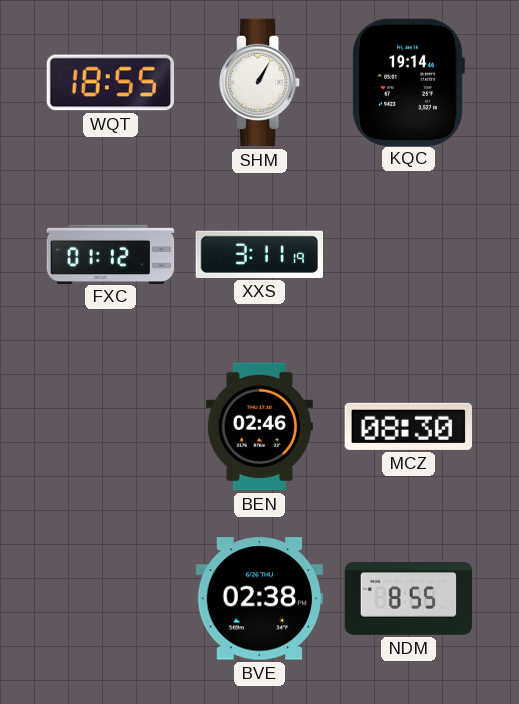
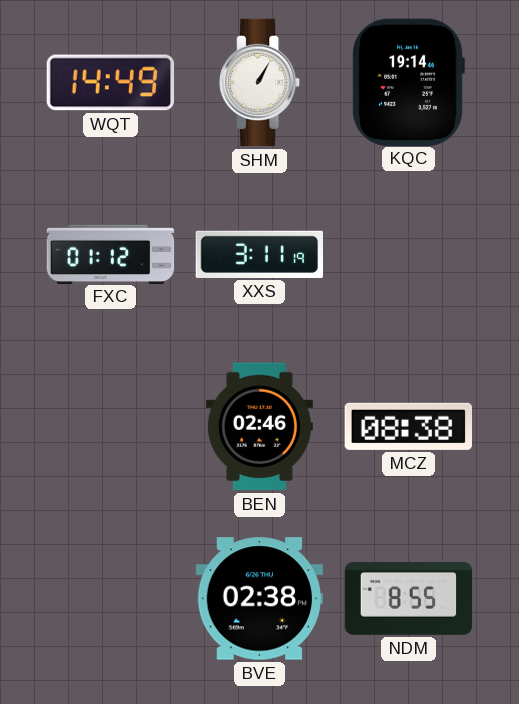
WQT: 18:55 -> 14:49 (111, 83)
MCZ: 08:30 -> 08:38 (408, 426)
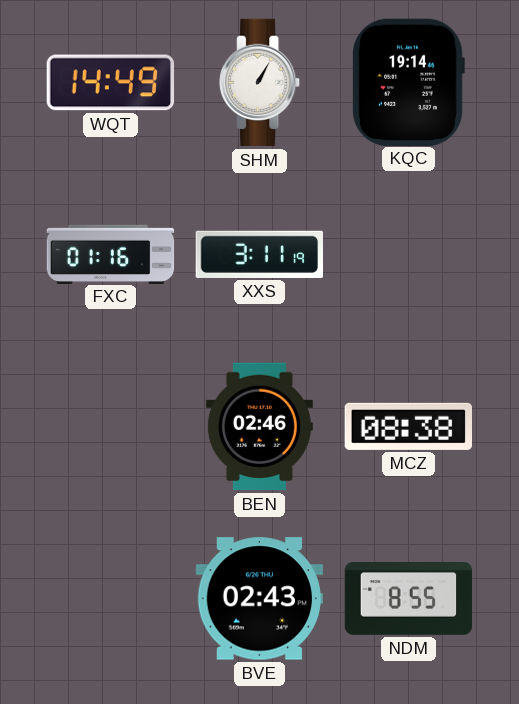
FXC: 01:12 -> 01:16 (111, 254)
BVE: 02:38 -> 02:43 (260, 599)
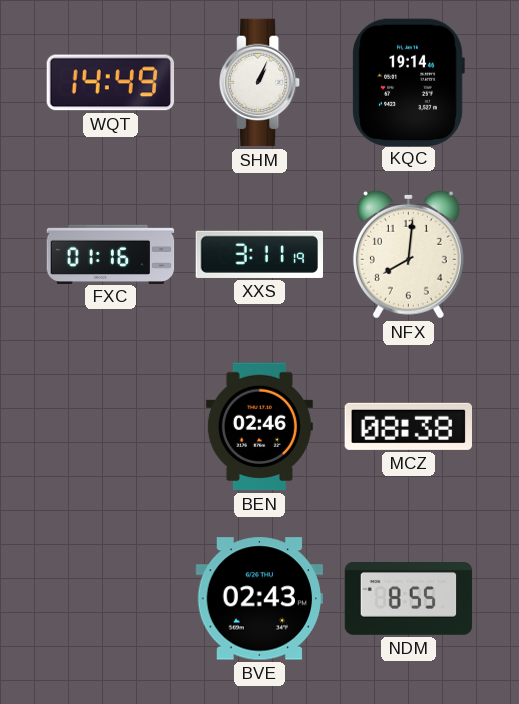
SHM: 1:05 -> 1:04 (260, 83)
NFX: none -> 8:01 (408, 254)
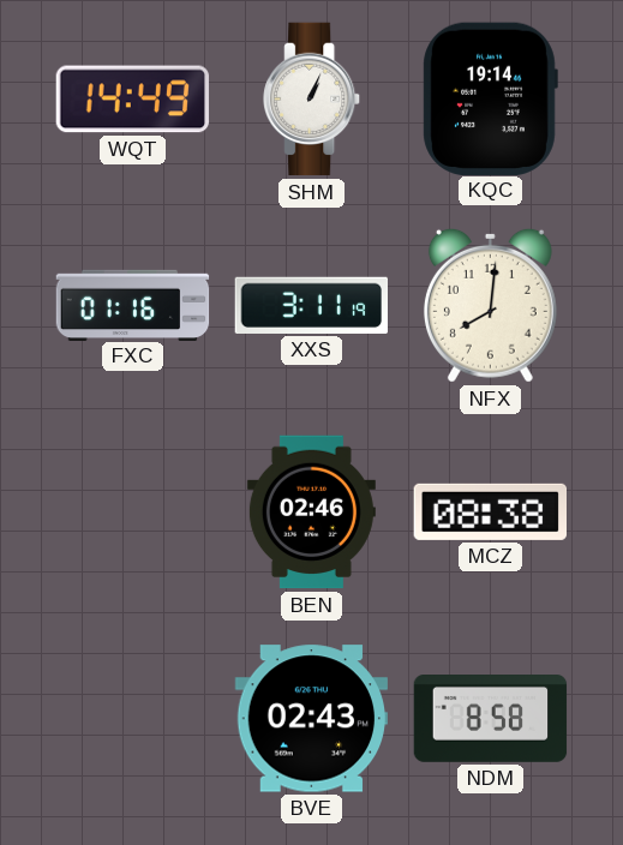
NDM: 8:55 -> 8:58 (491, 719)
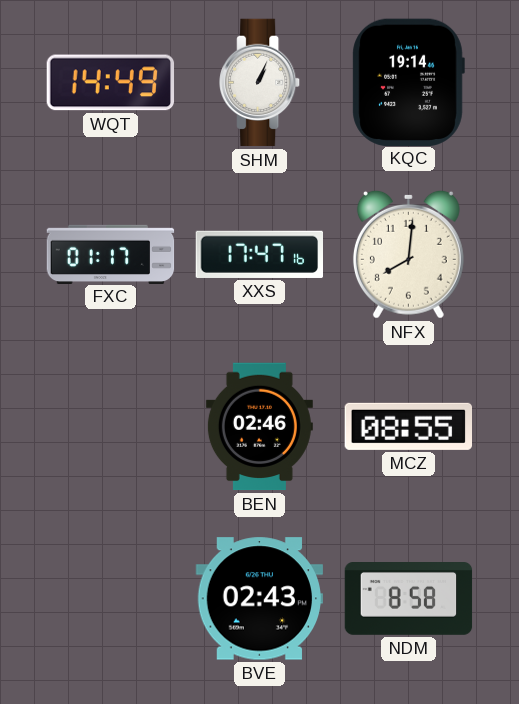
FXC: 01:16 -> 01:17 (111, 254)
XXS: 3:11 -> 17:47 (259, 254)
MCZ: 08:38 -> 08:55 (408, 426)
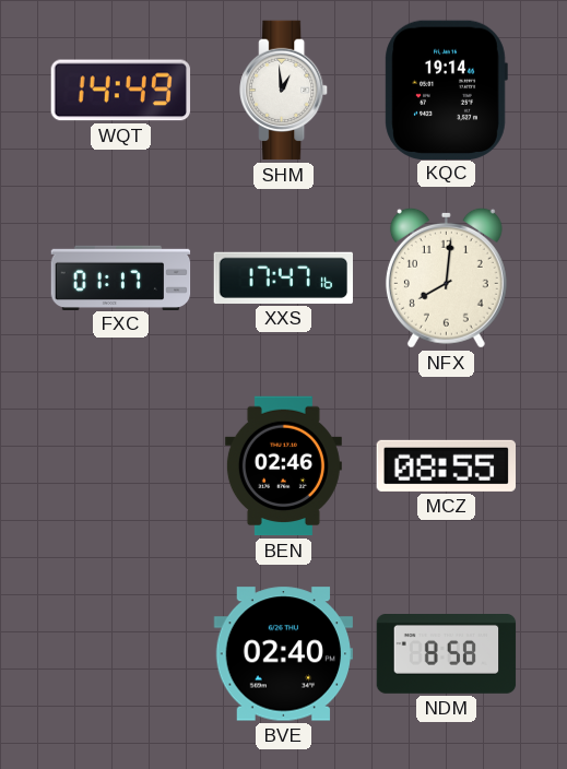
SHM: 1:04 -> 12:59 (284, 91)
BVE: 02:43 -> 02:40 (284, 654)
